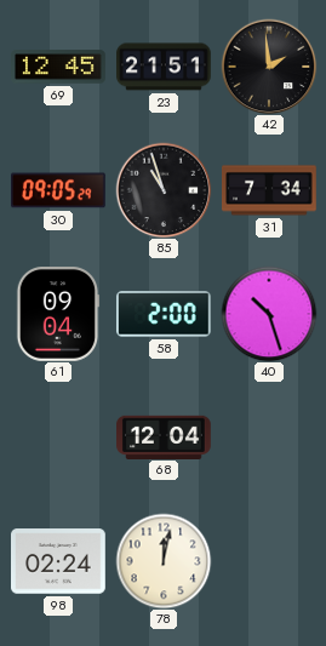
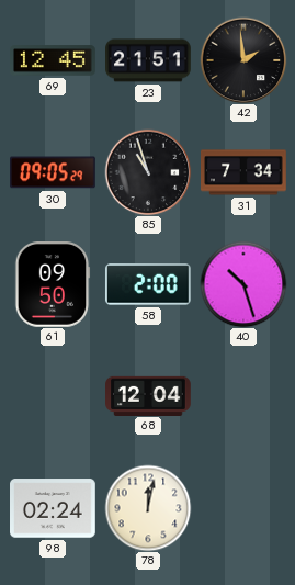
61: 09:04 -> 09:50 (53, 285)
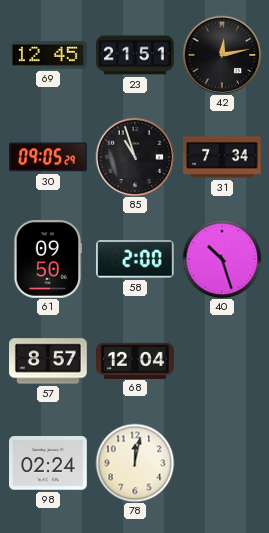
42: 1:59 -> 12:13 (222, 55)
57: none -> 8:57 (49, 361)
